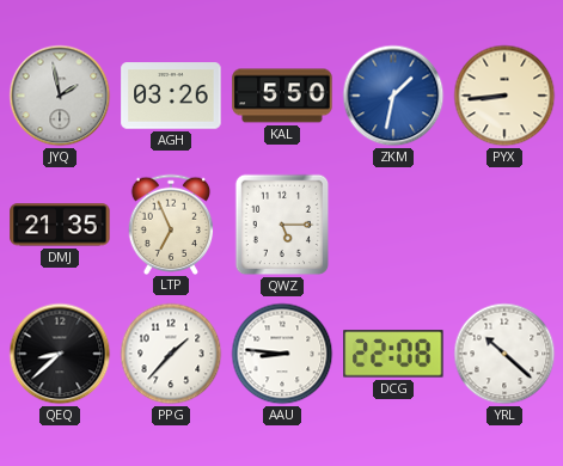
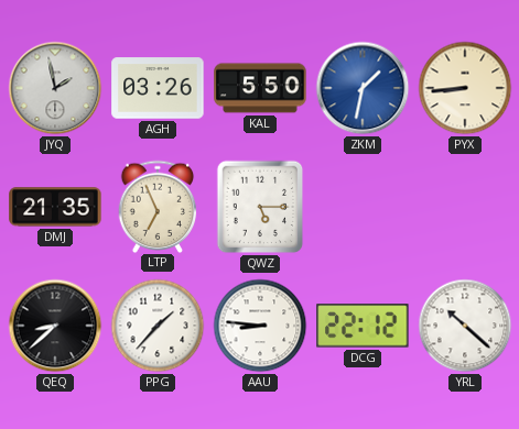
DCG: 22:08 -> 22:12 (363, 326)
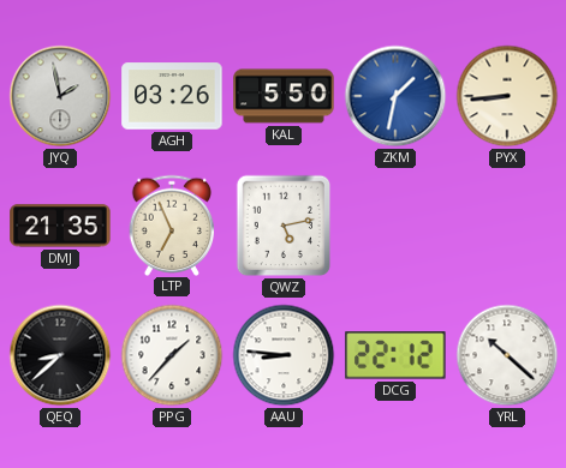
QWZ: 5:15 -> 5:13 (284, 226)
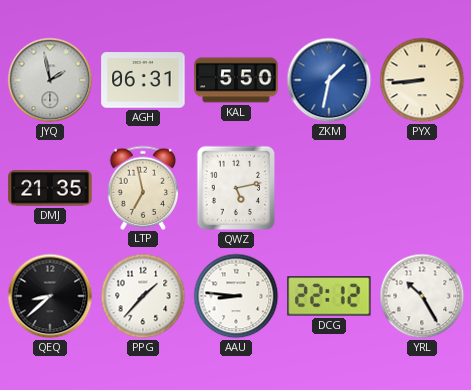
AGH: 03:26 -> 06:31 (143, 80)
LTP: 6:56 -> 6:58 (143, 187)
YRL: 10:22 -> 10:25 (422, 296)
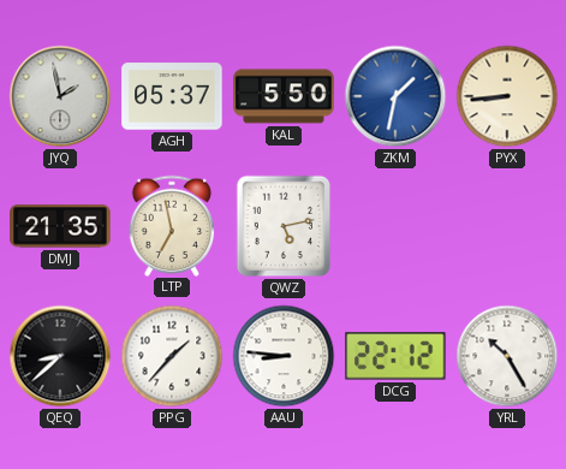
AGH: 06:31 -> 05:37 (172, 96)
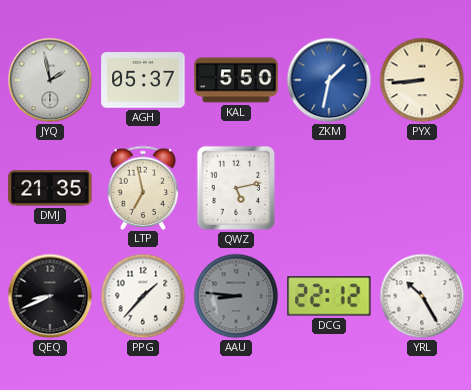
QEQ: 8:38 -> 8:41 (50, 296)
AAU dial: white -> grey (236, 296)
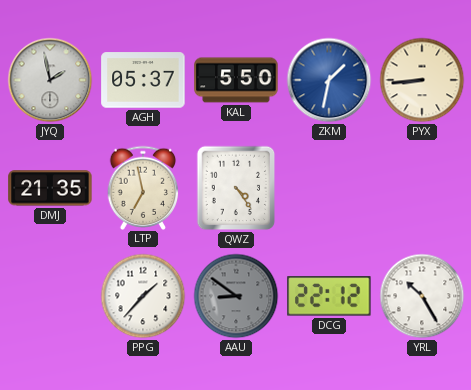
QWZ: 5:13 -> 4:24 (236, 188)
QEQ: 8:41 -> none (50, 296)
AAU: 8:46 -> 8:51 (236, 296)
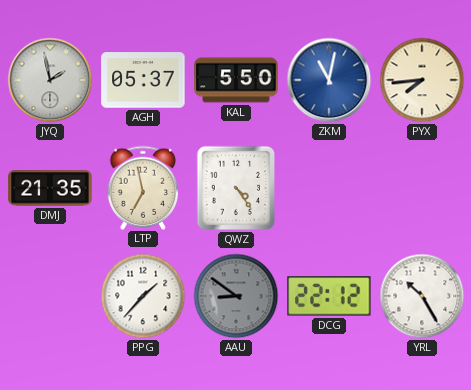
ZKM: 1:32 -> 11:02 (329, 80)
PYX: 8:44 -> 7:44 (422, 80)
